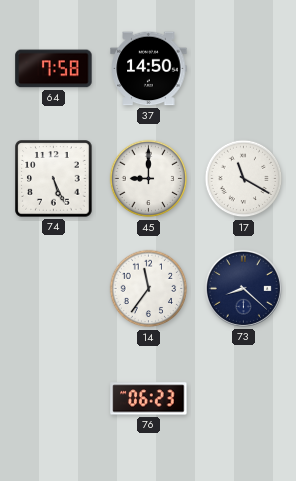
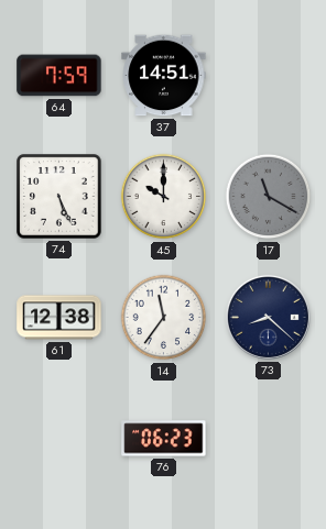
64: 7:58 -> 7:59 (59, 76)
37: 14:50 -> 14:51 (164, 76)
45: 9:00 -> 10:00 (164, 197)
17 dial: white -> grey (269, 197)
61: none -> 12:38 (59, 318)
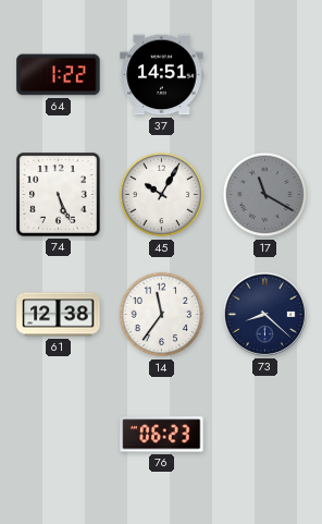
64: 7:59 -> 1:22 (59, 75)
45: 10:00 -> 10:05 (162, 195)
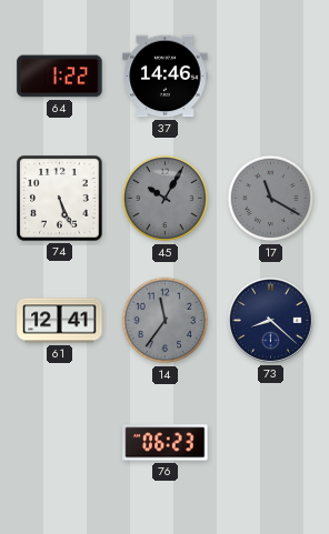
37: 14:51 -> 14:46 (166, 77)
45 dial: white -> grey (166, 199)
61: 12:38 -> 12:41 (60, 321)
14 dial: white -> grey (166, 321)
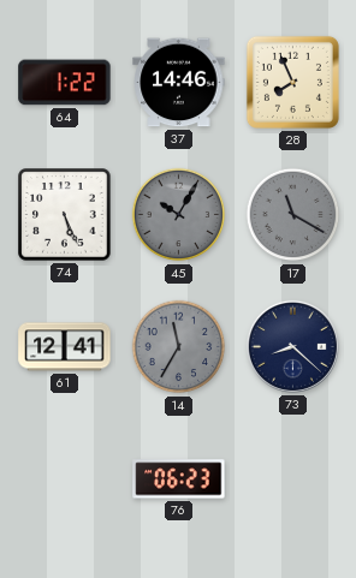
28: none -> 7:56 (292, 82)
14: 11:36 -> 11:35 (179, 347)
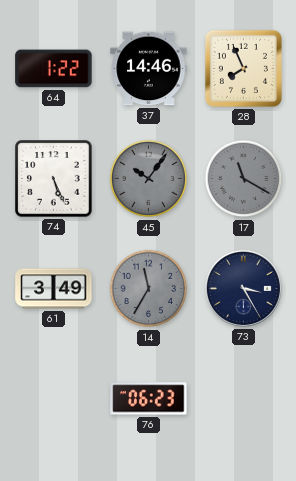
45: 10:05 -> 10:06 (149, 179)
61: 12:41 -> 3:49 (54, 289)
73: 8:22 -> 3:25 (243, 288)
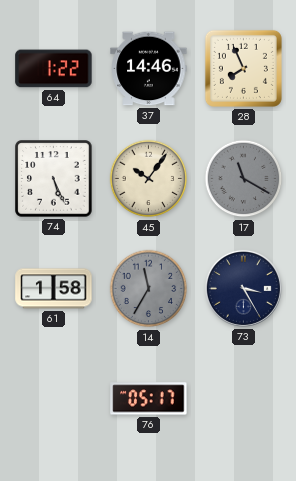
45 dial: grey -> cream (149, 179)
61: 3:49 -> 1:58 (54, 289)
76: 06:23 -> 05:17 (149, 399)
